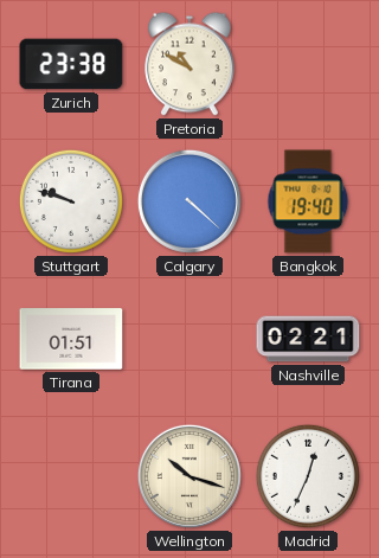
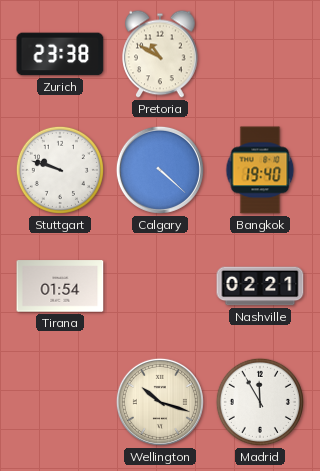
Tirana: 01:51 -> 01:54 (60, 286)
Madrid: 12:34 -> 11:55 (260, 402)
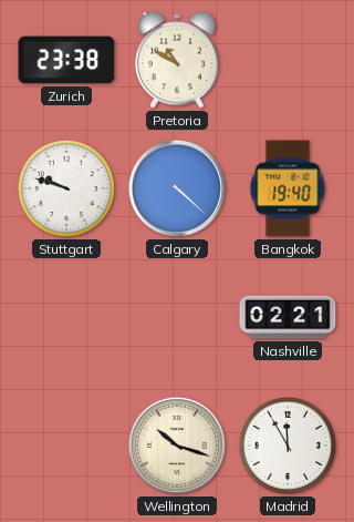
Tirana: 01:54 -> none (60, 286)
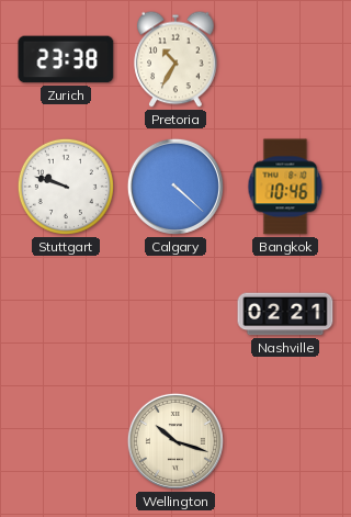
Pretoria: 10:50 -> 10:35 (175, 59)
Bangkok: 19:40 -> 10:46 (285, 187)
Madrid: 11:55 -> none (288, 446)
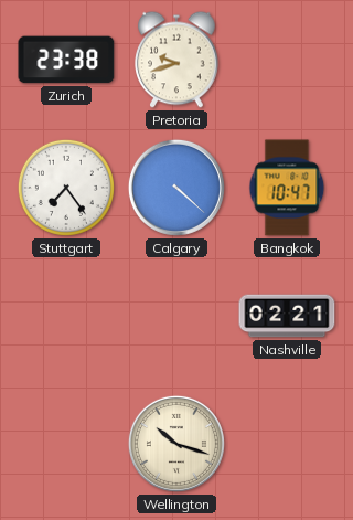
Pretoria: 10:35 -> 9:42 (176, 60)
Stuttgart: 9:48 -> 7:24 (66, 188)
Bangkok: 10:46 -> 10:47 (287, 188)
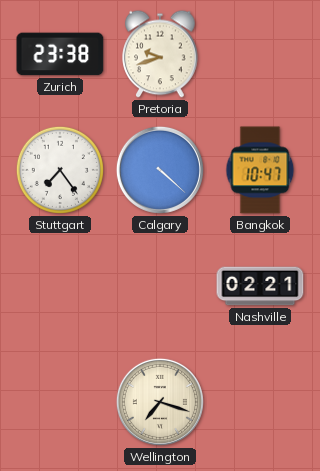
Wellington: 10:18 -> 7:18 (160, 402)
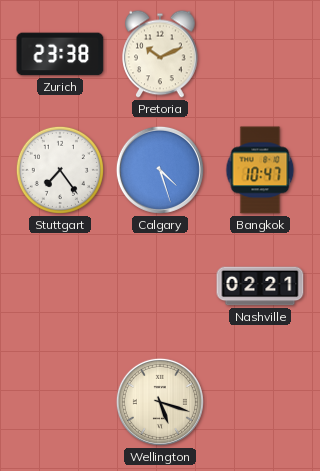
Pretoria: 9:42 -> 10:11 (160, 54)
Calgary: 4:22 -> 4:27 (160, 170)
Wellington: 7:18 -> 5:18 (160, 402)
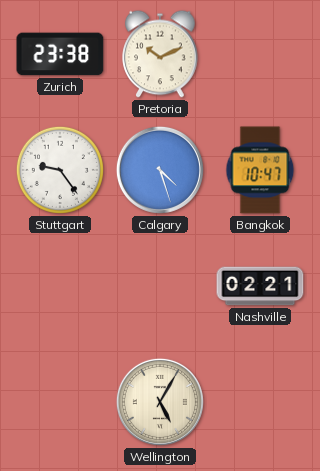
Stuttgart: 7:24 -> 9:24 (60, 170)
Wellington: 5:18 -> 5:05 (160, 402)
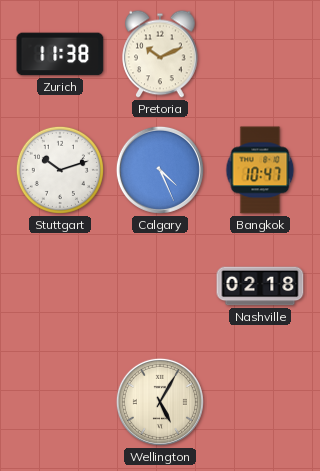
Zurich: 23:38 -> 11:38 (60, 54)
Stuttgart: 9:24 -> 10:12 (60, 170)
Calgary: 4:27 -> 4:26 (160, 170)
Nashville: 02:21 -> 02:18 (260, 286)
